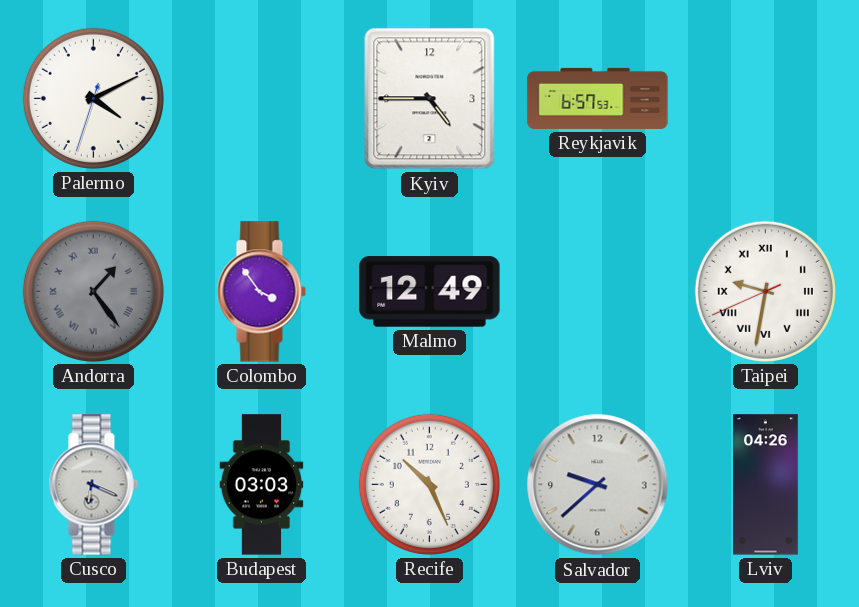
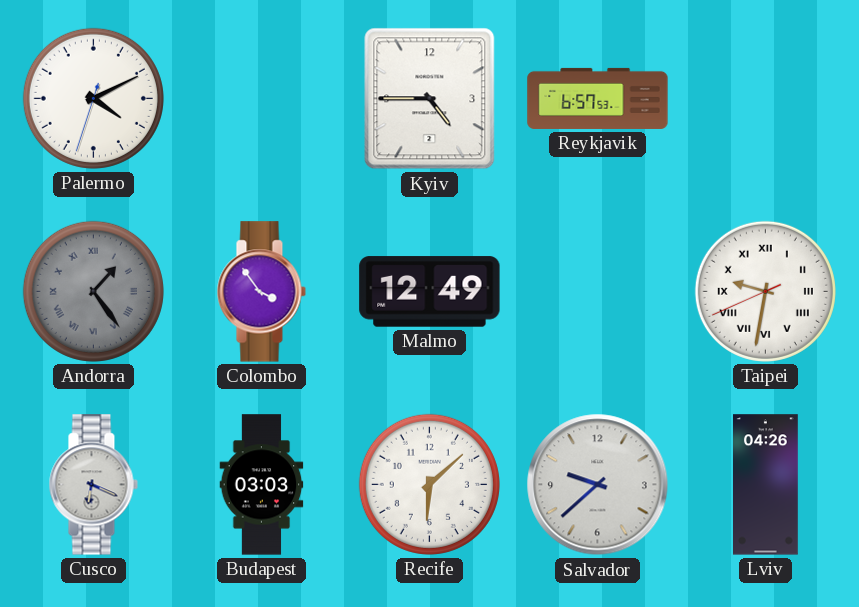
Recife: 10:26 -> 6:08 (429, 484)
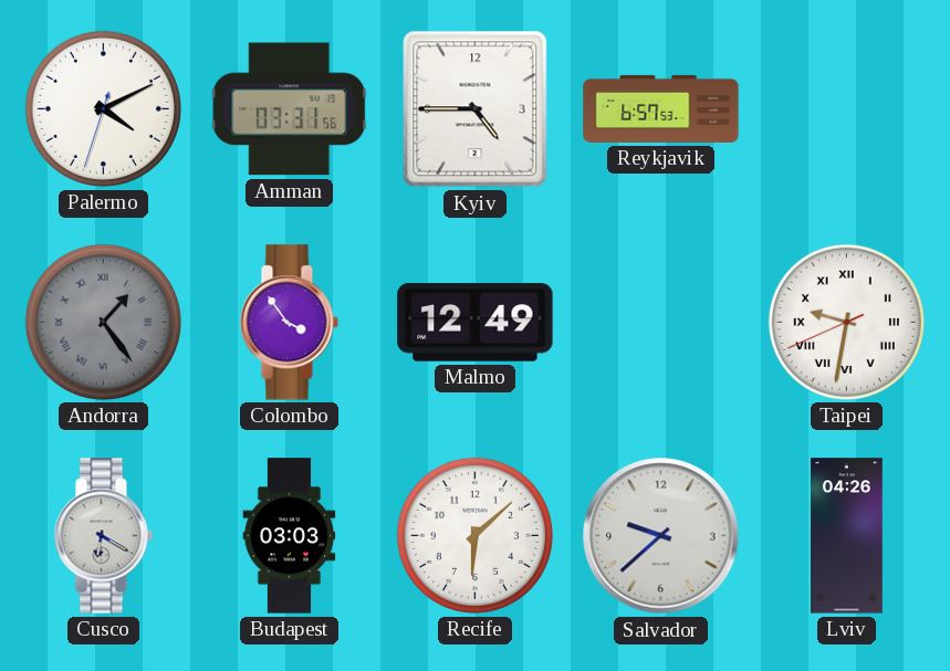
Amman: none -> 03:31 (290, 109)
Cusco: 6:19 -> 6:20 (103, 536)
